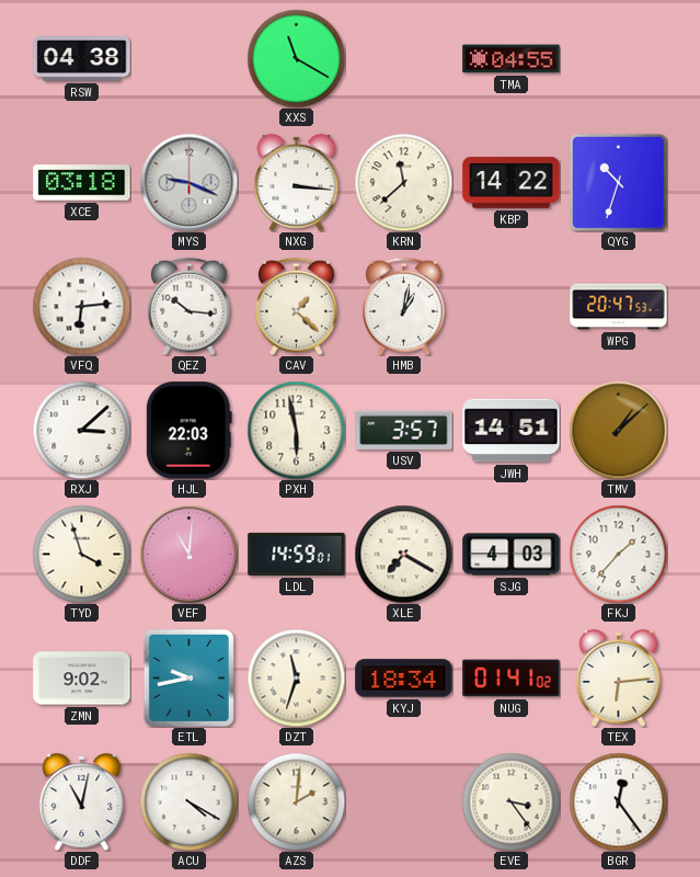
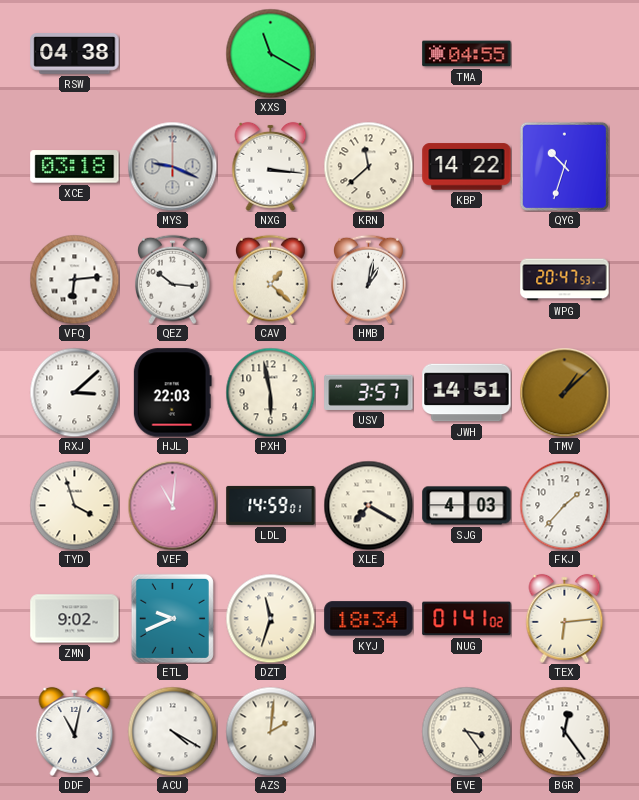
ETL: 9:43 -> 9:41 (172, 618)
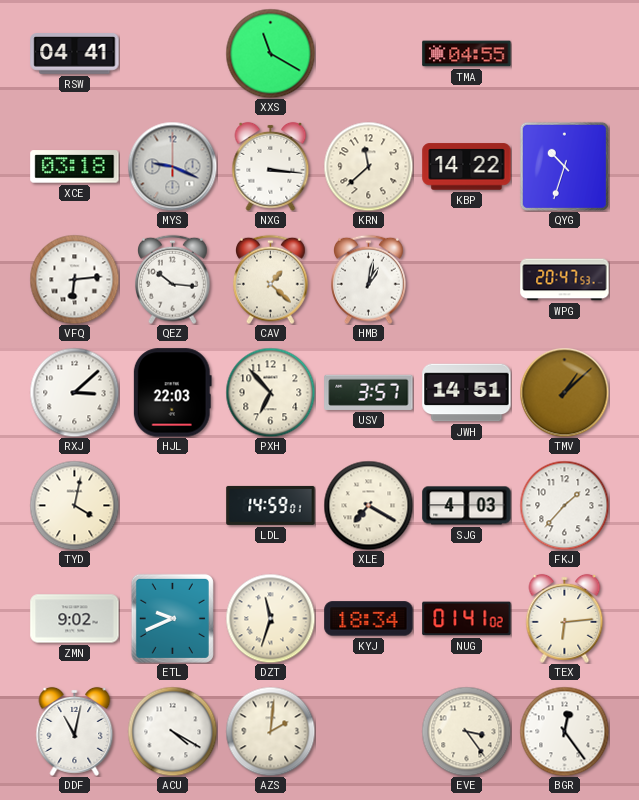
RSW: 04:38 -> 04:41 (75, 54)
PXH: 5:58 -> 6:53 (270, 392)
TYD: 3:57 -> 4:02 (74, 505)
VEF: 11:01 -> none (172, 505)
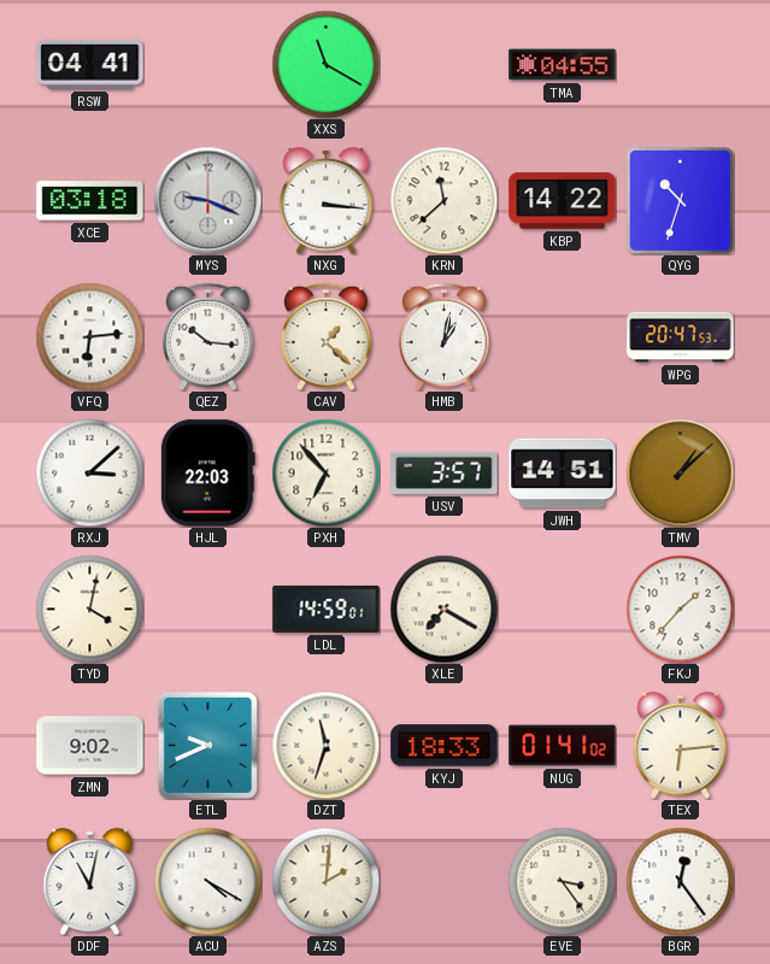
SJG: 4:03 -> none (467, 506)
KYJ: 18:34 -> 18:33 (445, 746)
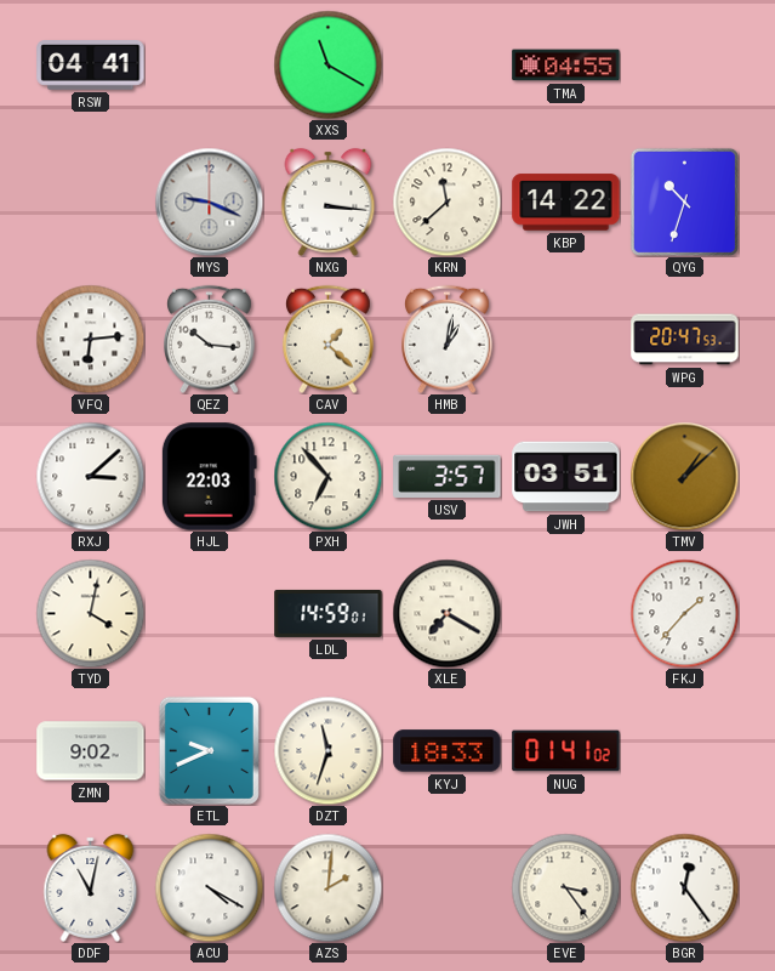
XCE: 03:18 -> none (90, 201)
JWH: 14:51 -> 03:51 (566, 477)
TEX: 6:14 -> none (681, 745)
